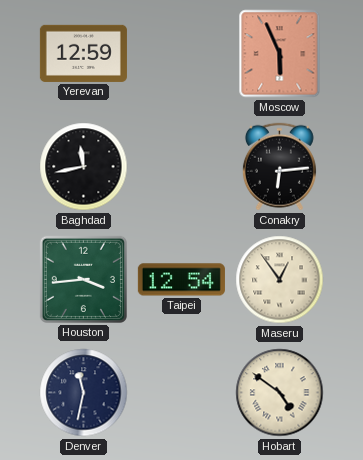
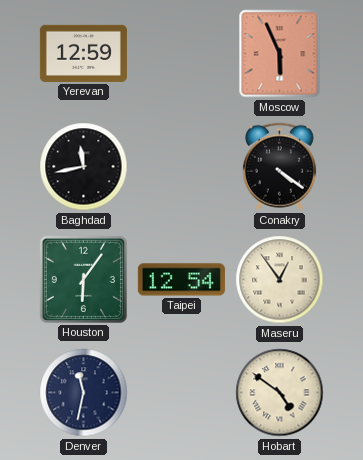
Conakry: 6:14 -> 4:21 (279, 167)
Houston: 3:44 -> 6:06 (83, 279)
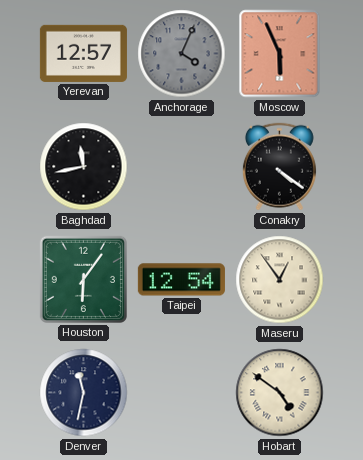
Yerevan: 12:59 -> 12:57 (83, 53)
Anchorage: none -> 4:04 (182, 54)
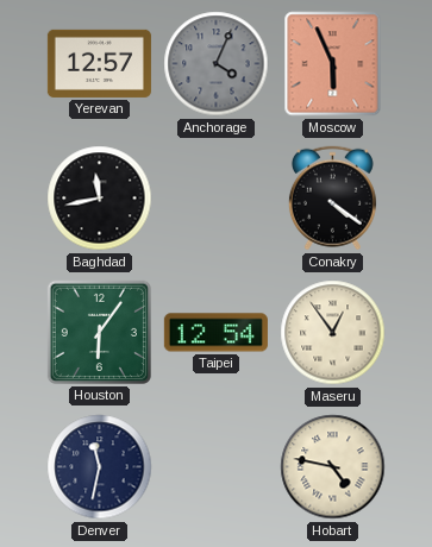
Hobart: 4:51 -> 4:47 (333, 467)
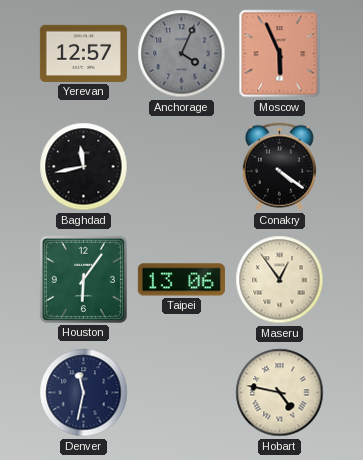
Taipei: 12:54 -> 13:06 (181, 280)
